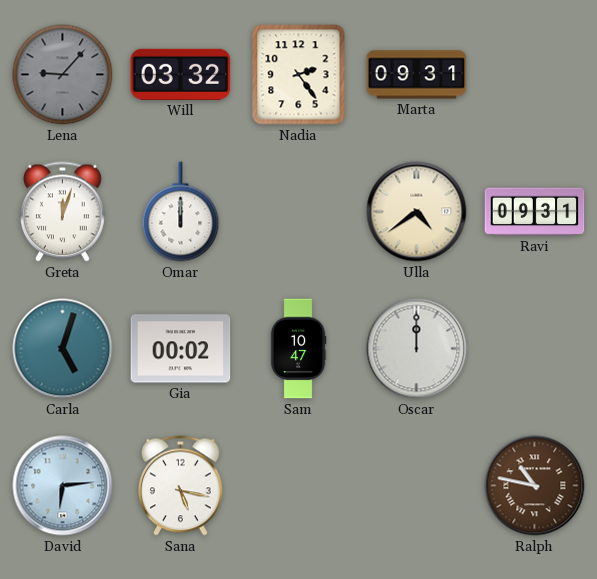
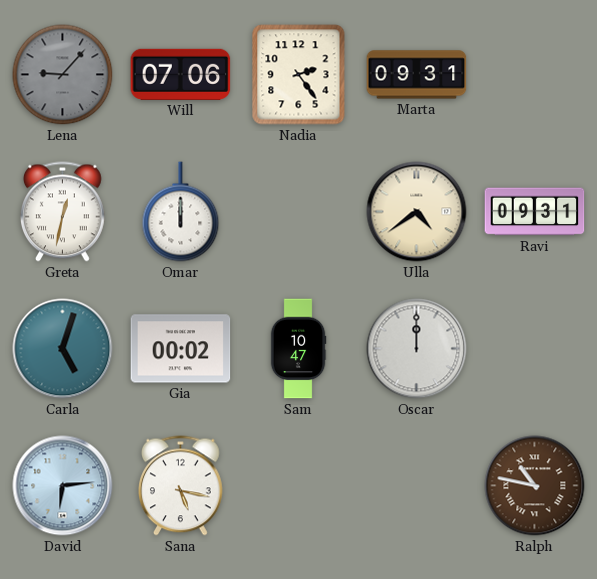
Will: 03:32 -> 07:06 (181, 74)
Greta: 12:03 -> 12:32 (63, 212)
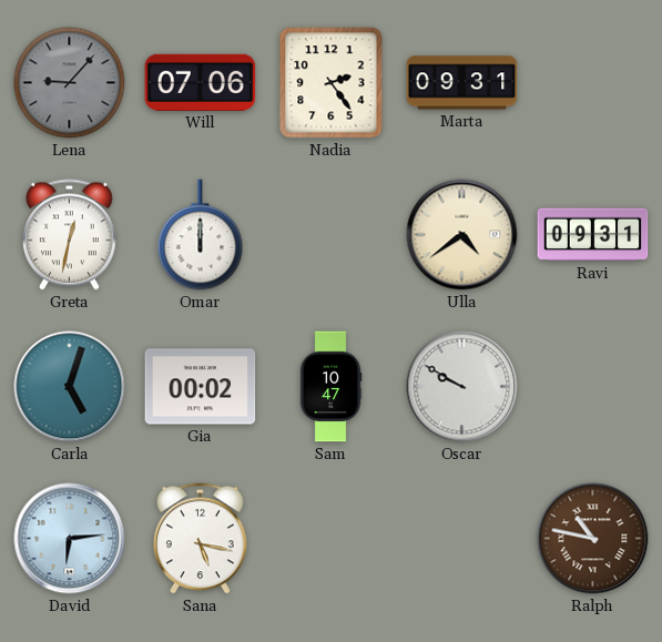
Oscar: 12:00 -> 9:50 (462, 387)
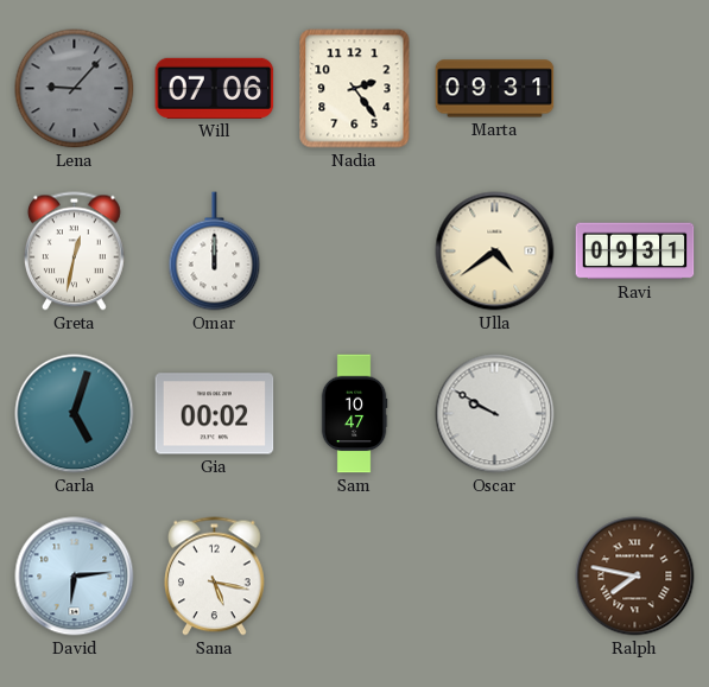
Ralph: 10:47 -> 7:47 (635, 577)
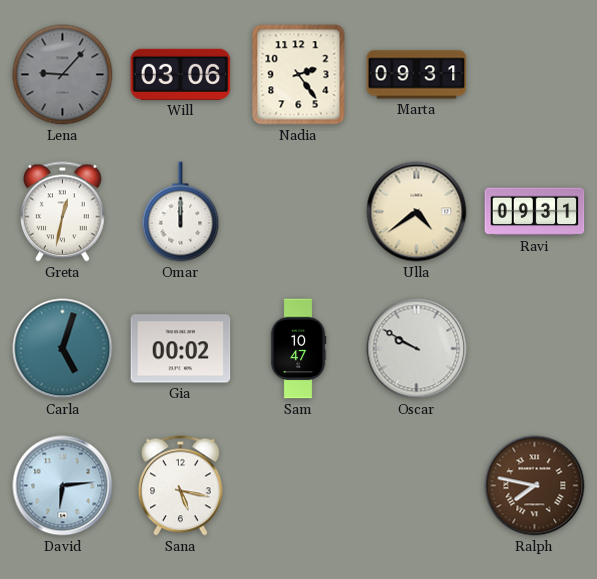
Will: 07:06 -> 03:06 (181, 74)
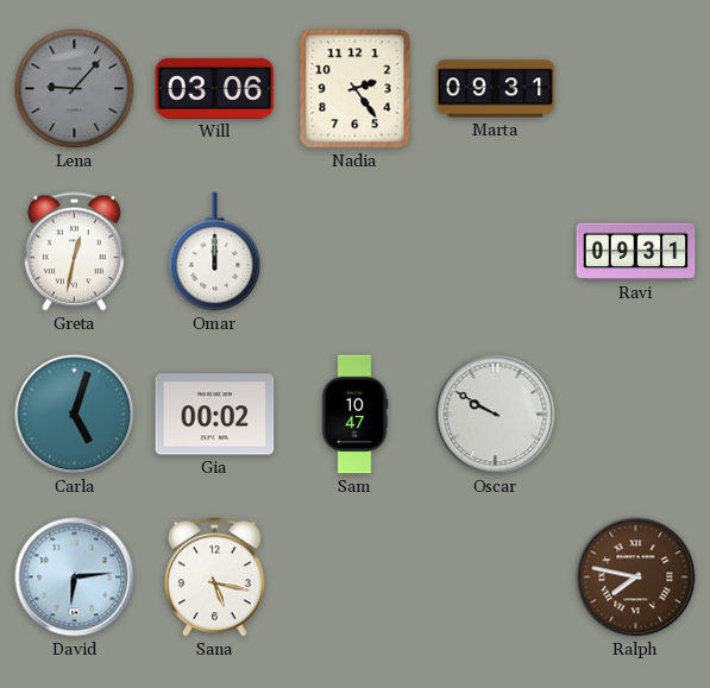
Ulla: 4:39 -> none (417, 212)
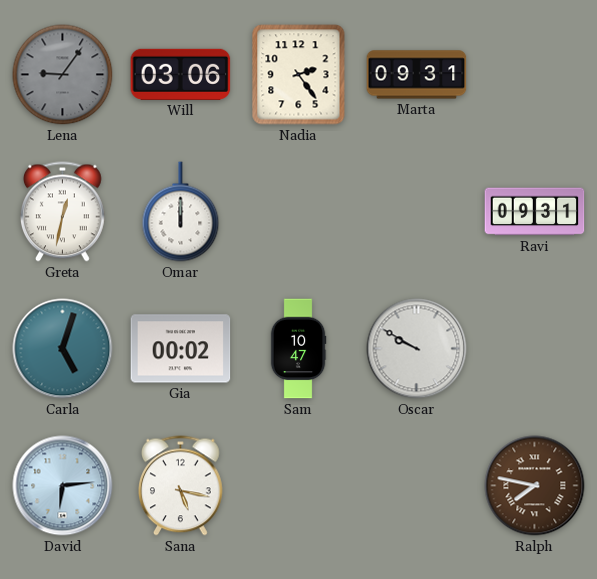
Lena: 9:07 -> 9:06 (63, 75)
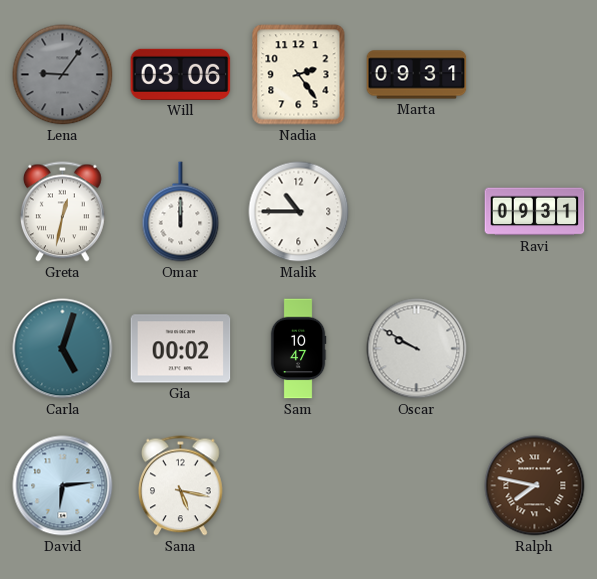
Malik: none -> 10:45 (299, 212)
